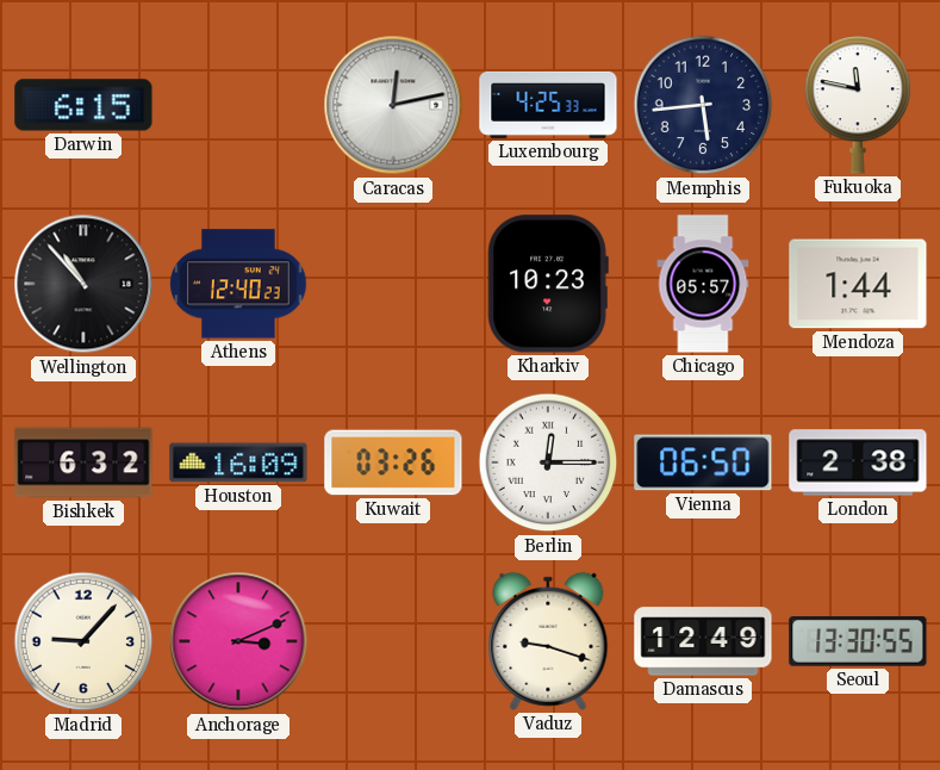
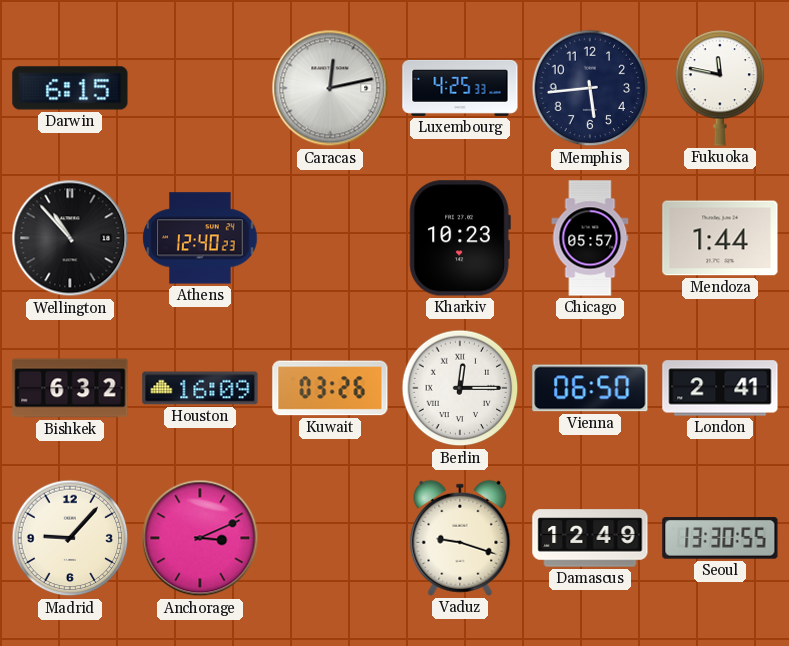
London: 2:38 -> 2:41 (720, 388)
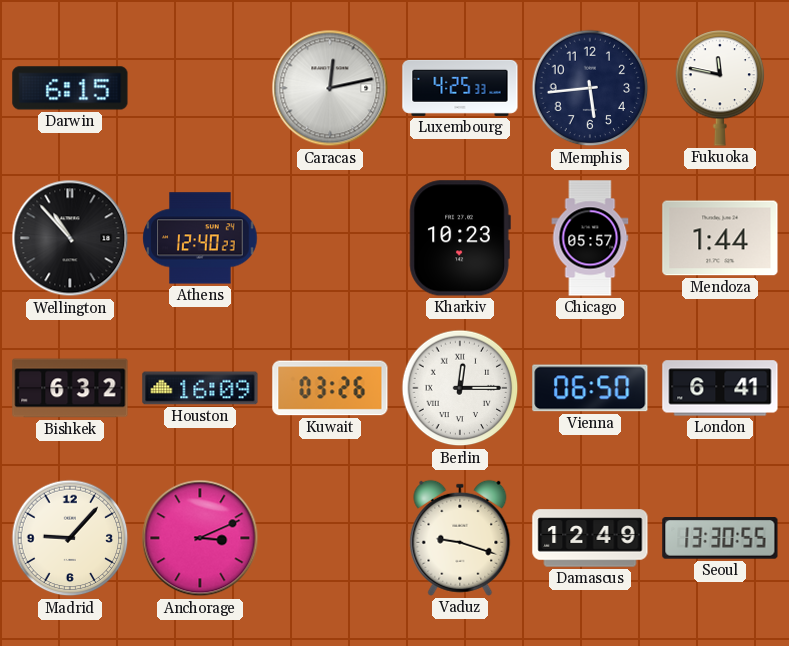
London: 2:41 -> 6:41 (720, 388)
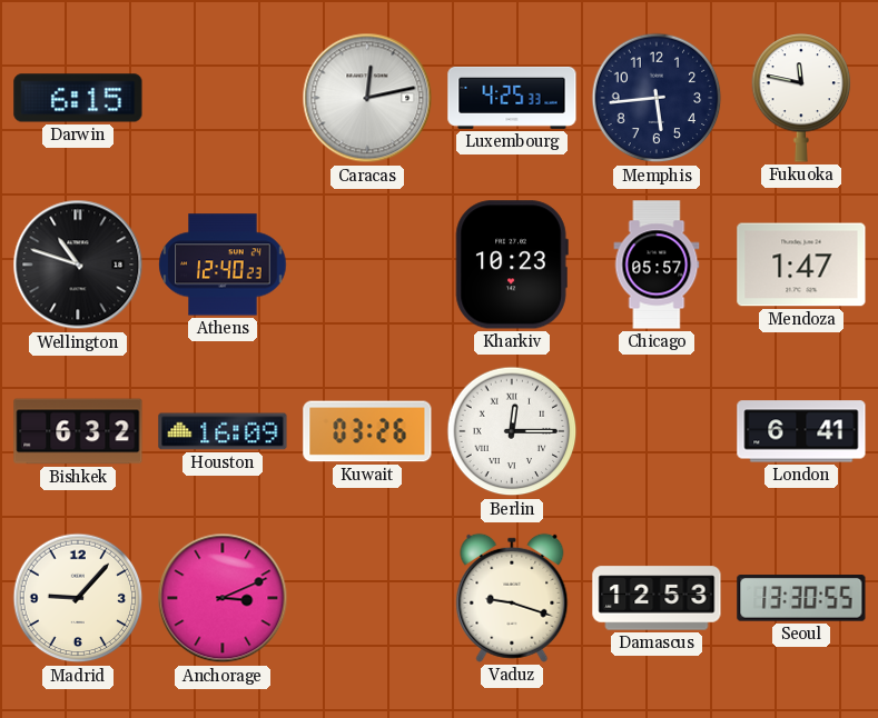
Wellington: 10:53 -> 10:48 (78, 265)
Mendoza: 1:44 -> 1:47 (801, 265)
Vienna: 06:50 -> none (590, 388)
Damascus: 12:49 -> 12:53 (657, 598)
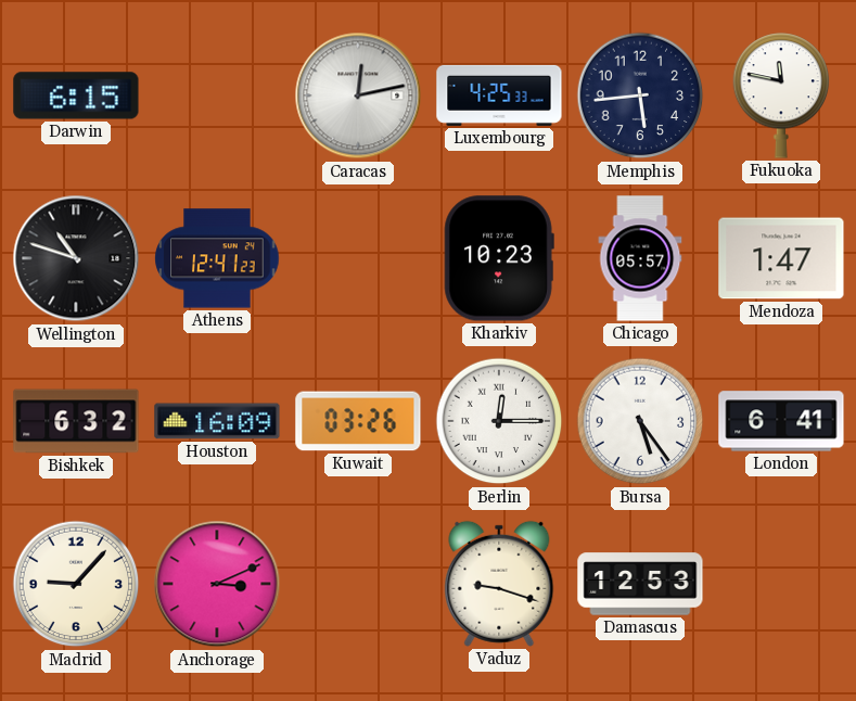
Athens: 12:40 -> 12:41 (217, 258)
Bursa: none -> 5:24 (640, 421)
Seoul: 13:30 -> none (801, 598)
